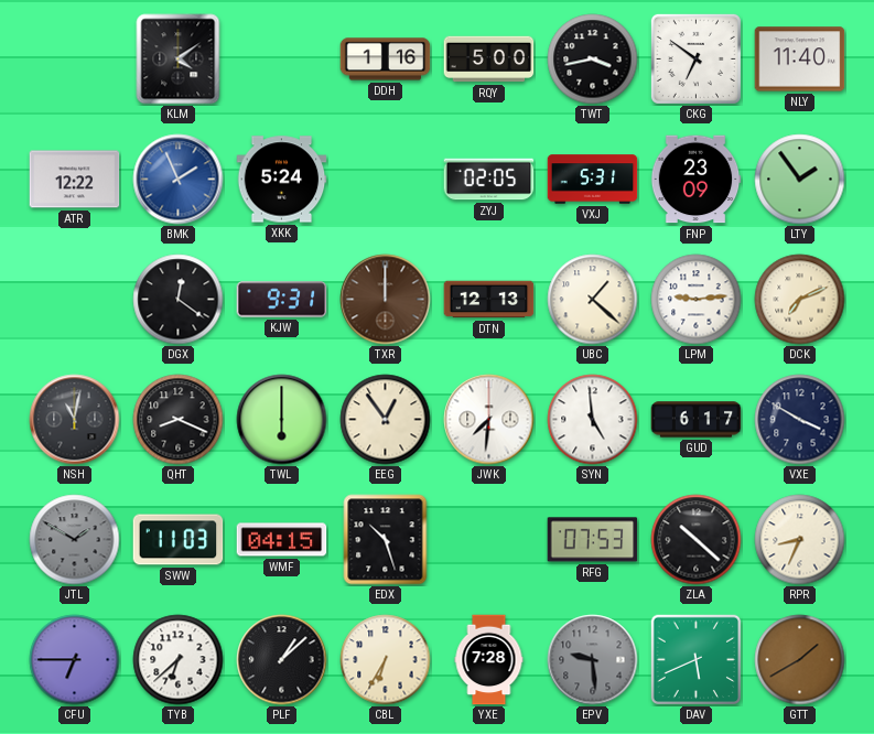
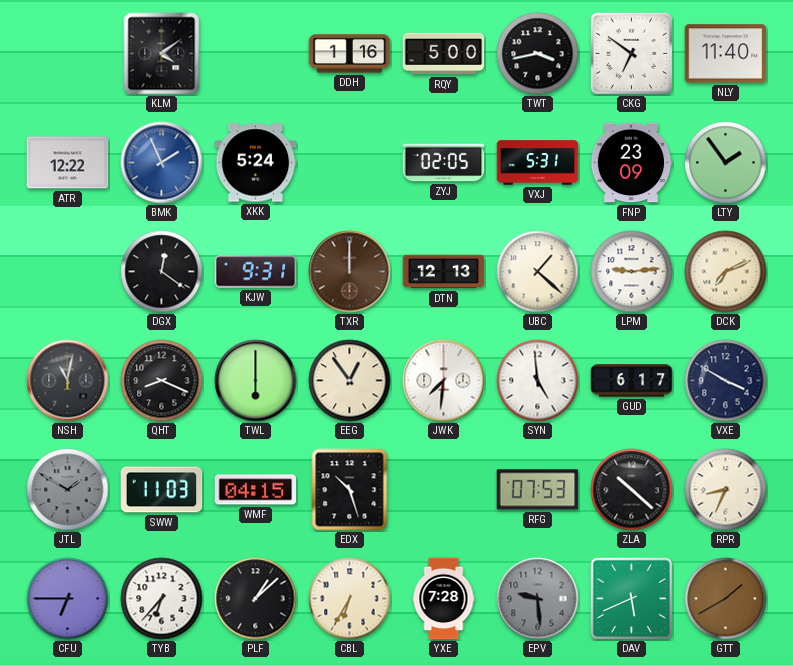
TYB: 6:38 -> 6:37 (162, 599)
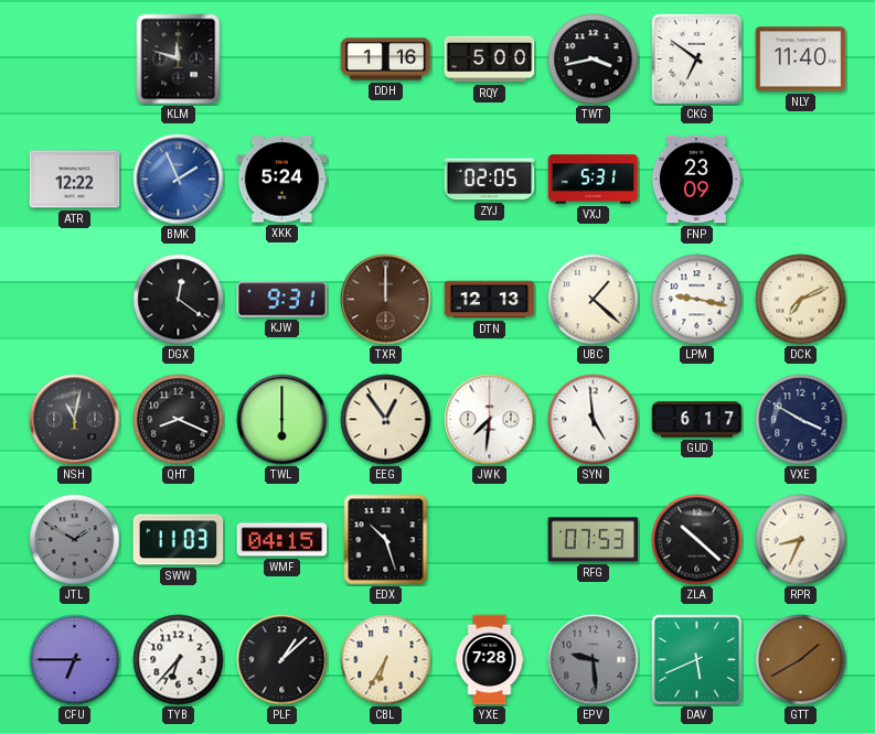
KLM: 4:09 -> 11:48 (179, 60)
LTY: 1:54 -> none (726, 163)
LPM: 9:14 -> 9:17 (697, 300)
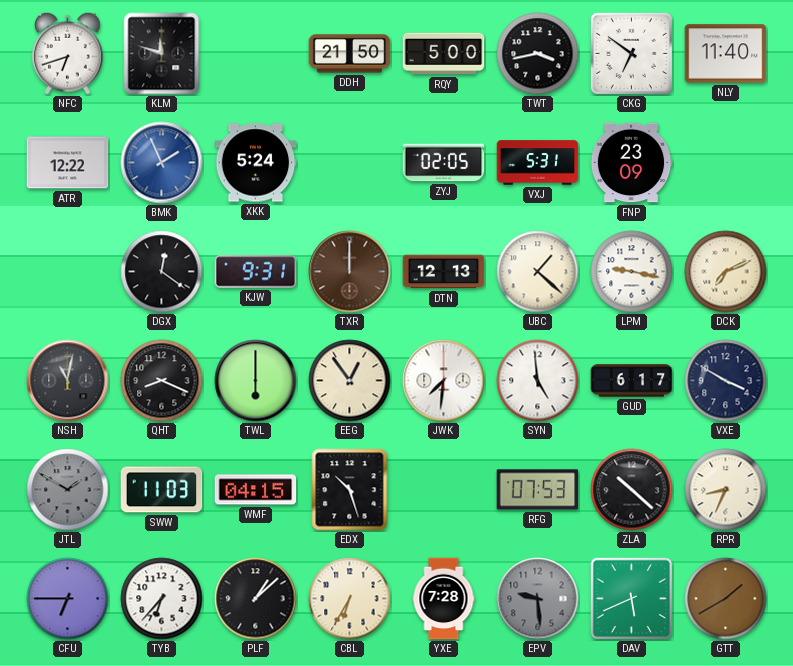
NFC: none -> 6:42 (68, 53)
DDH: 1:16 -> 21:50 (350, 54)
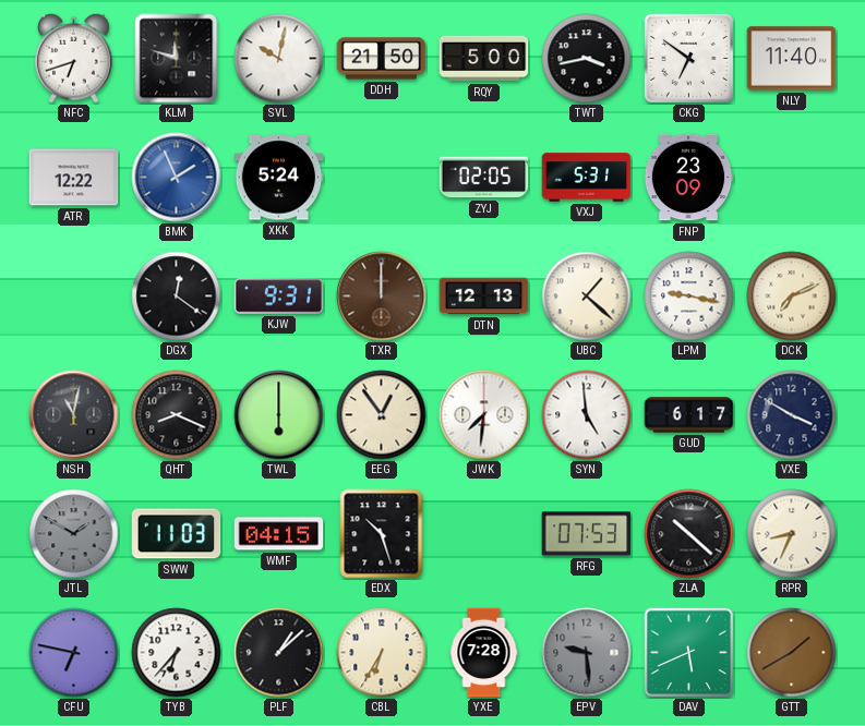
SVL: none -> 10:02 (279, 59)
CFU: 6:45 -> 6:47 (74, 653)
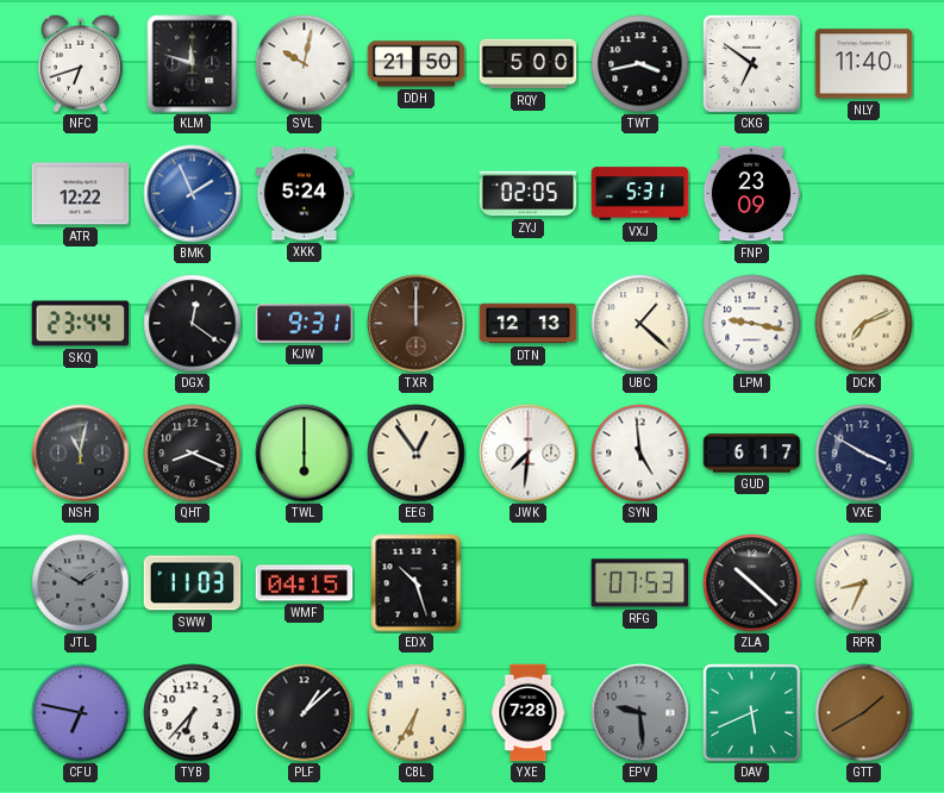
SKQ: none -> 23:44 (81, 324)
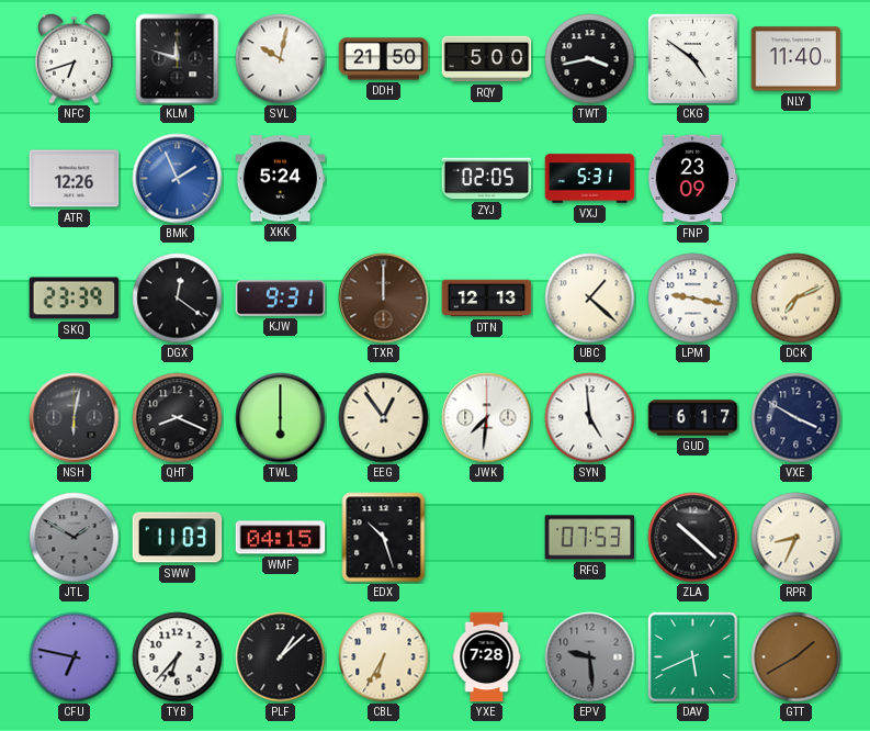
CKG: 6:51 -> 4:51 (692, 58)
ATR: 12:22 -> 12:26 (75, 179)
SKQ: 23:44 -> 23:39 (75, 299)
NSH: 11:02 -> 6:02 (75, 418)
